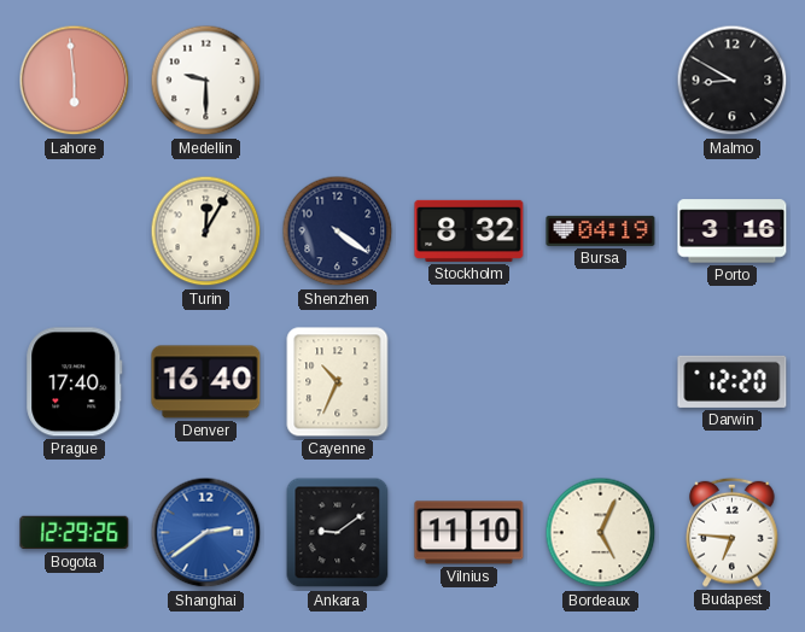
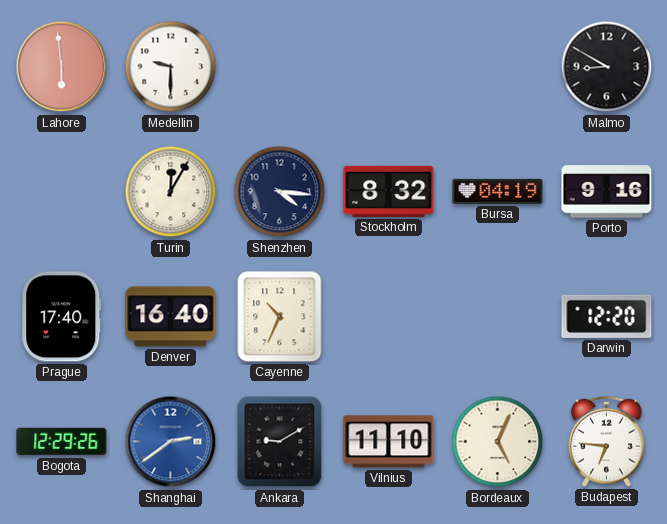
Shenzhen: 4:21 -> 4:16 (280, 192)
Porto: 3:16 -> 9:16 (607, 192)
Ankara: 9:09 -> 9:10 (280, 442)
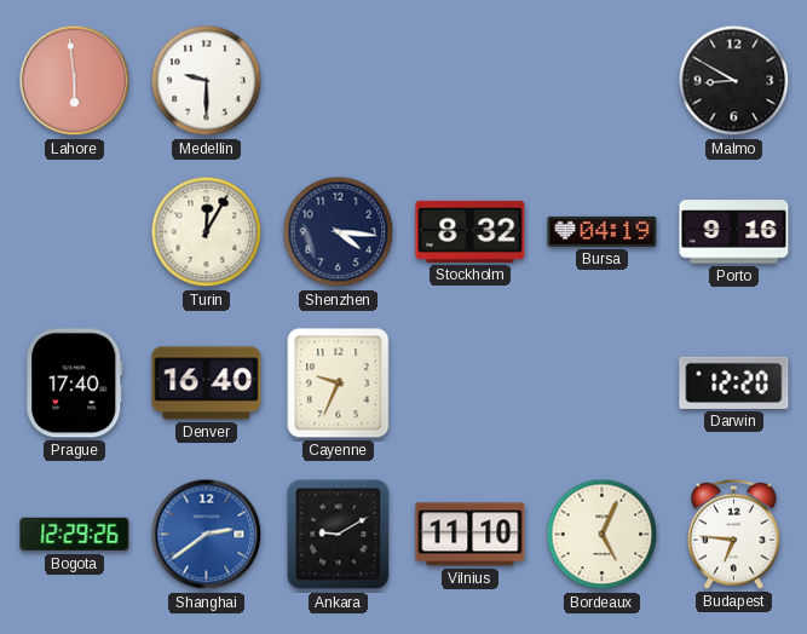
Cayenne: 10:34 -> 9:34 (339, 384)
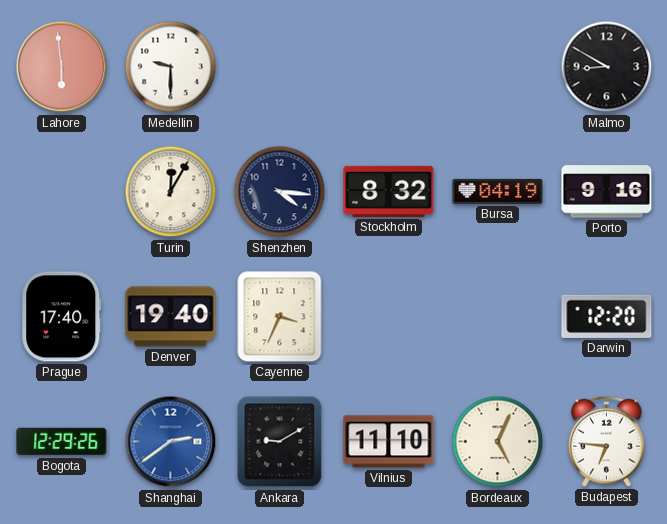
Denver: 16:40 -> 19:40 (171, 317)
Cayenne: 9:34 -> 3:34 (280, 317)
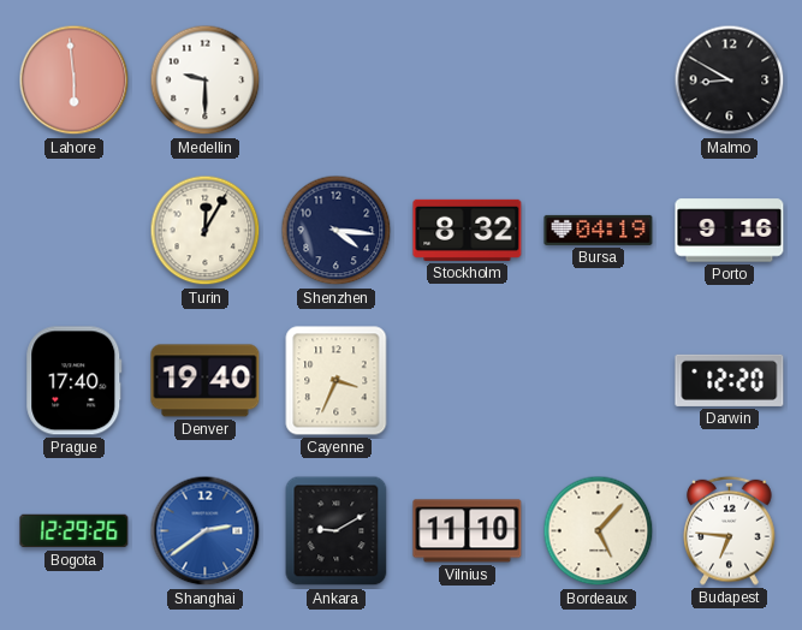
Bordeaux: 5:04 -> 5:07 (599, 531)
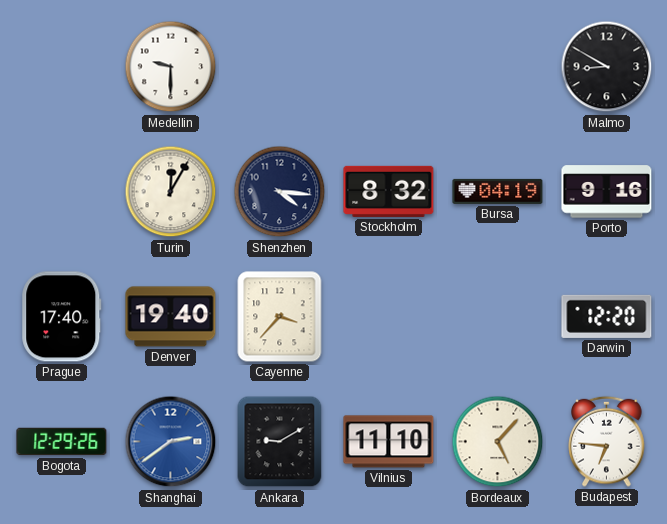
Lahore: 5:59 -> none (75, 81)
Cayenne: 3:34 -> 3:37 (280, 317)
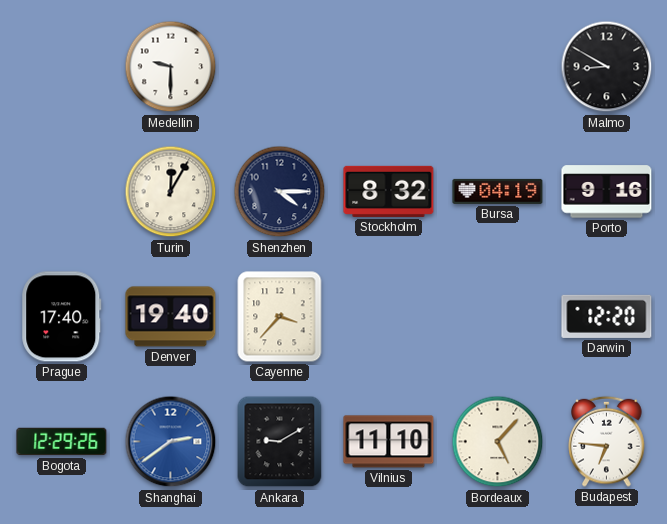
Shenzhen: 4:16 -> 4:15 (280, 192)
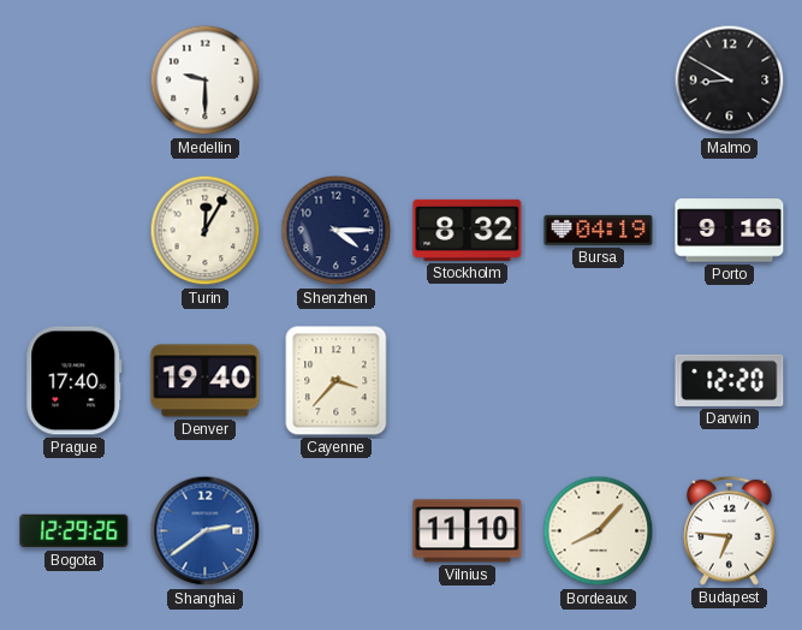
Ankara: 9:10 -> none (280, 442)
Bordeaux: 5:07 -> 8:07 (599, 531)
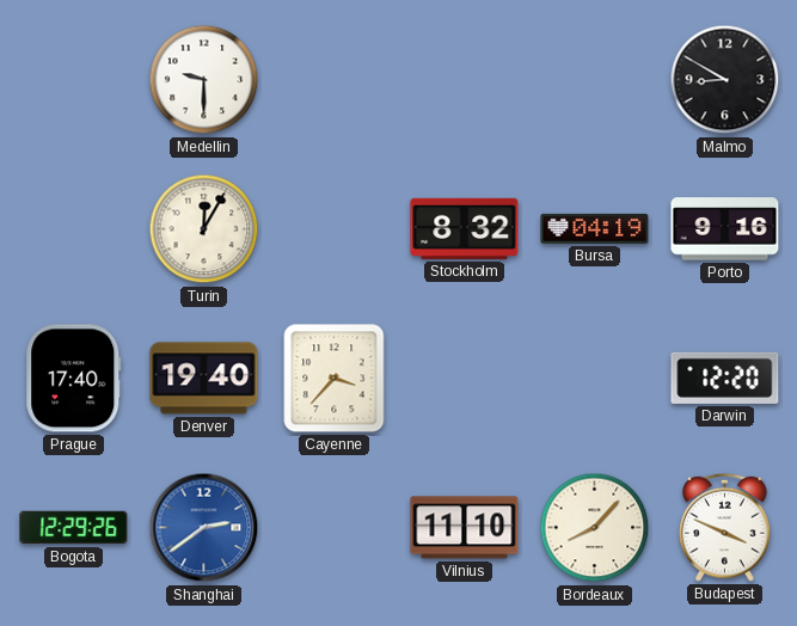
Shenzhen: 4:15 -> none (337, 231)
Budapest: 6:46 -> 3:49 (725, 527)
